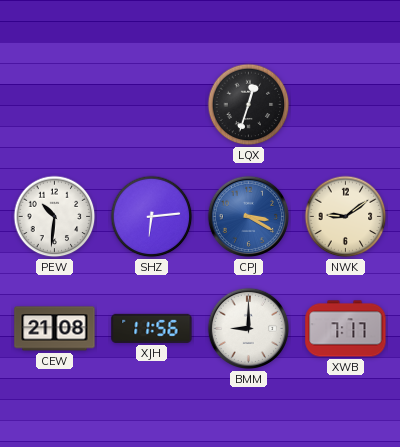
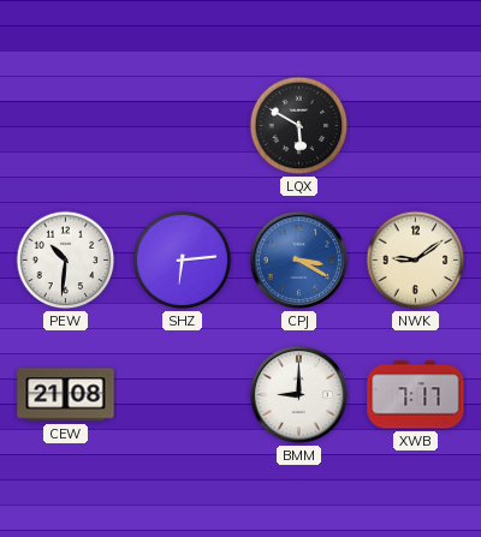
LQX: 12:33 -> 5:50 (299, 126)
XJH: 11:56 -> none (152, 328)
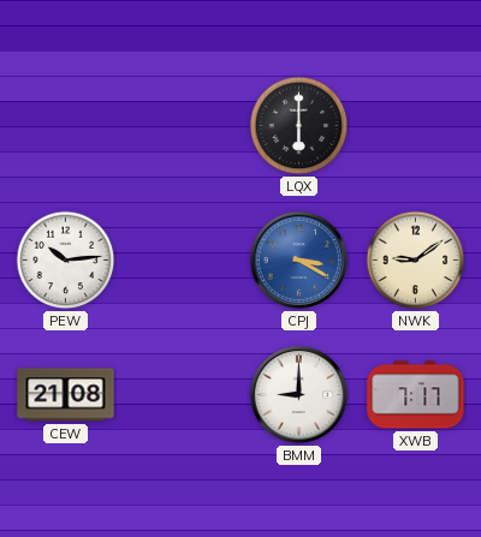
LQX: 5:50 -> 6:00 (299, 126)
PEW: 10:31 -> 10:14 (66, 261)
SHZ: 6:14 -> none (183, 261)
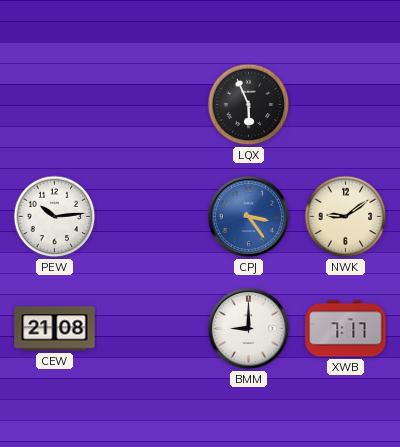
LQX: 6:00 -> 5:56 (249, 105)
CPJ: 3:20 -> 3:24 (249, 217)
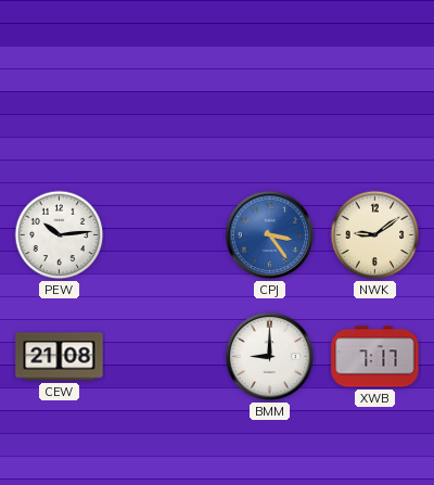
LQX: 5:56 -> none (249, 105)
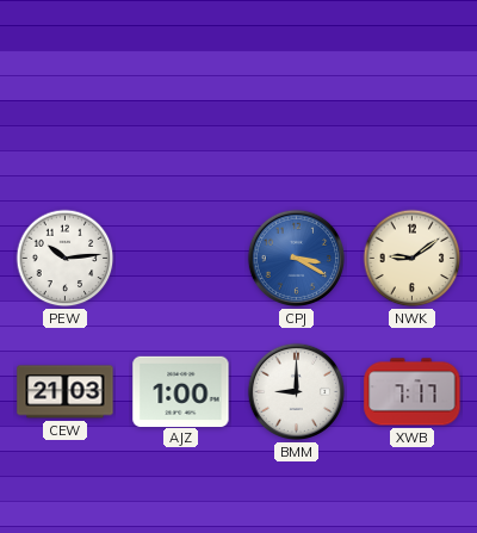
CPJ: 3:24 -> 3:20 (297, 259)
CEW: 21:08 -> 21:03 (66, 392)
AJZ: none -> 1:00 (181, 391)
